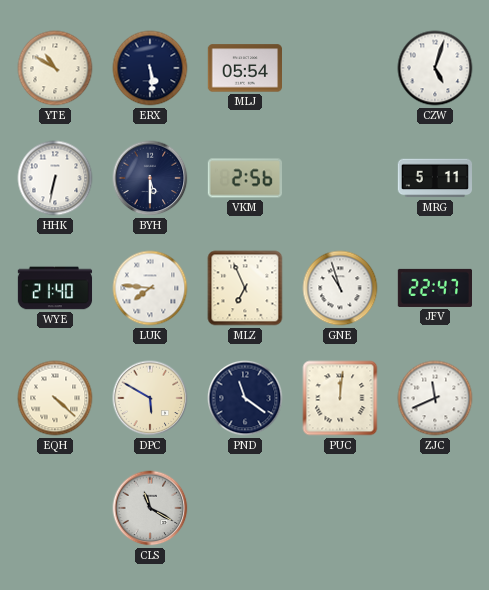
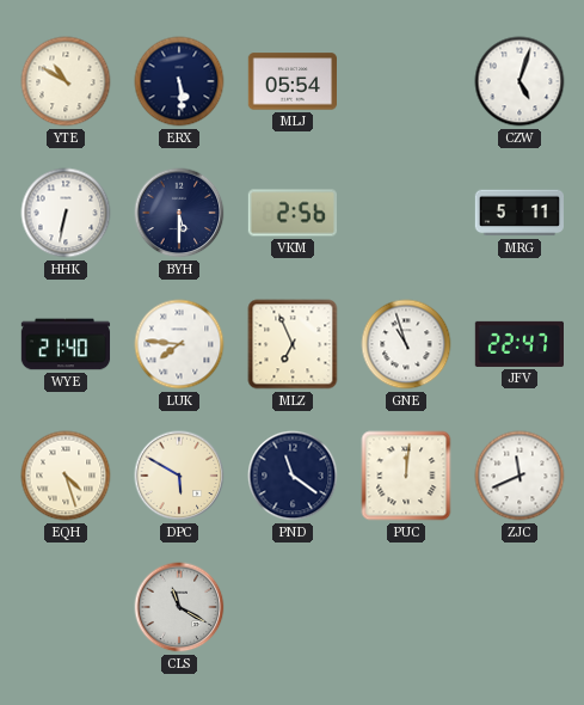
EQH: 4:22 -> 4:27 (66, 476)
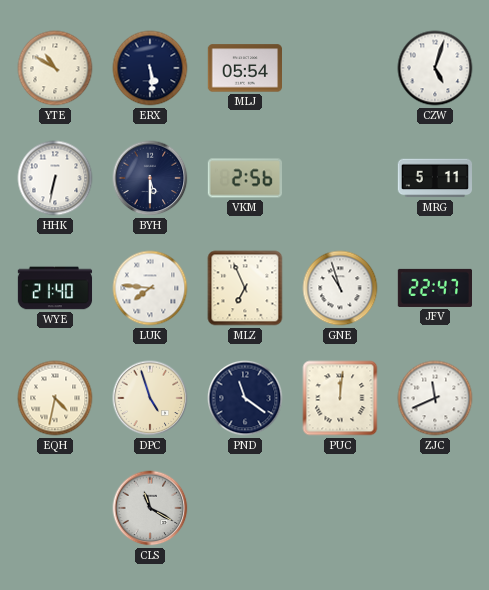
EQH: 4:27 -> 4:32 (55, 398)
DPC: 5:50 -> 4:57 (150, 398)
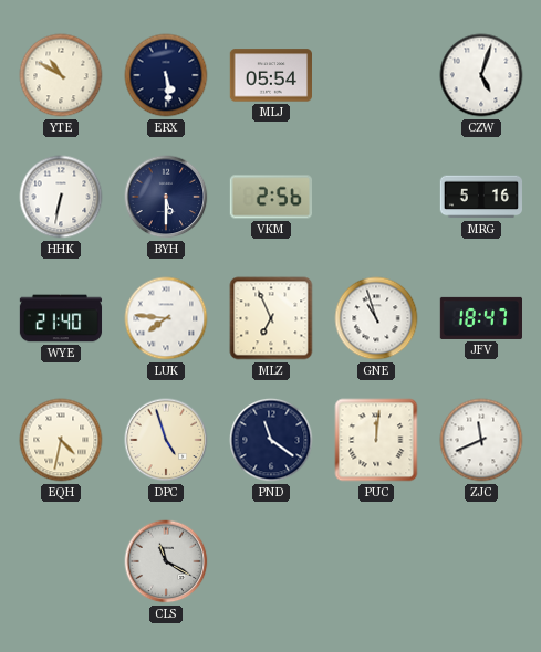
MRG: 5:11 -> 5:16 (480, 197)
JFV: 22:47 -> 18:47 (480, 318)
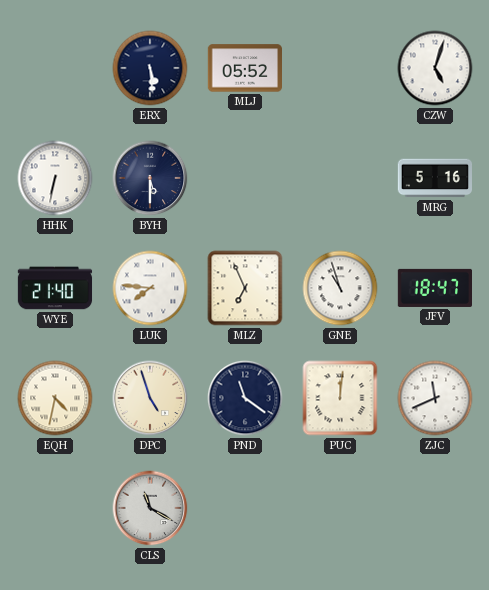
YTE: 10:50 -> none (61, 75)
MLJ: 05:54 -> 05:52 (244, 68)
VKM: 2:56 -> none (270, 197)
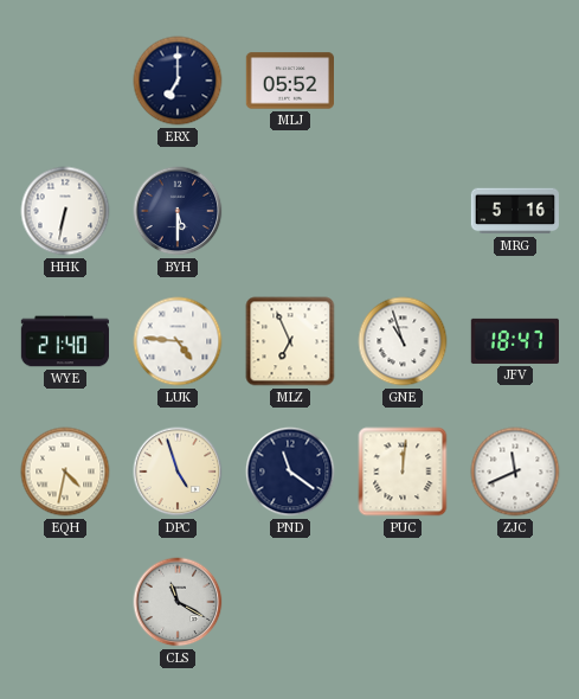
ERX: 5:29 -> 7:00 (178, 81)
CZW: 5:03 -> none (435, 68)
LUK: 7:46 -> 4:46 (178, 341)
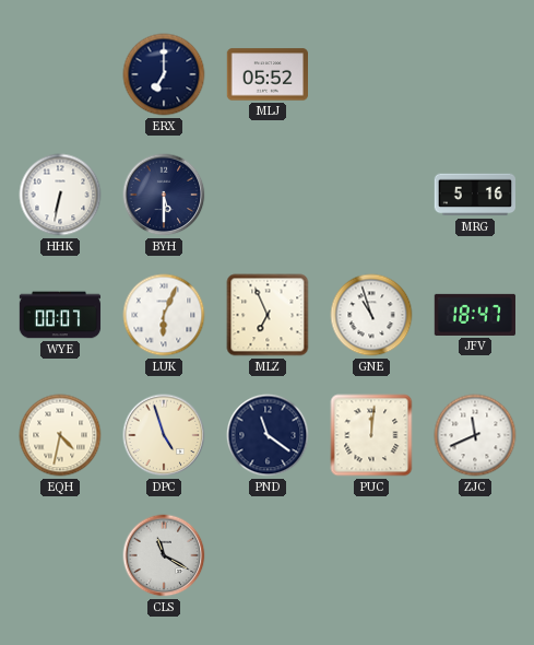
WYE: 21:40 -> 00:07 (60, 315)
LUK: 4:46 -> 6:04 (164, 315)
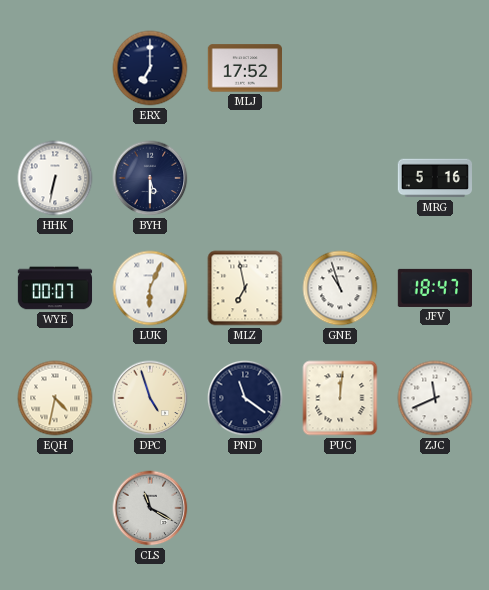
MLJ: 05:52 -> 17:52 (244, 68)
MLZ: 6:56 -> 6:58 (245, 288)
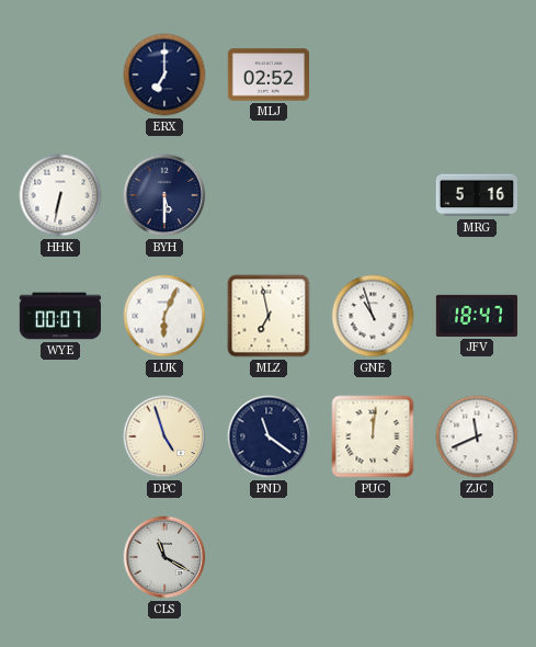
MLJ: 17:52 -> 02:52 (267, 75)
EQH: 4:32 -> none (55, 398)
